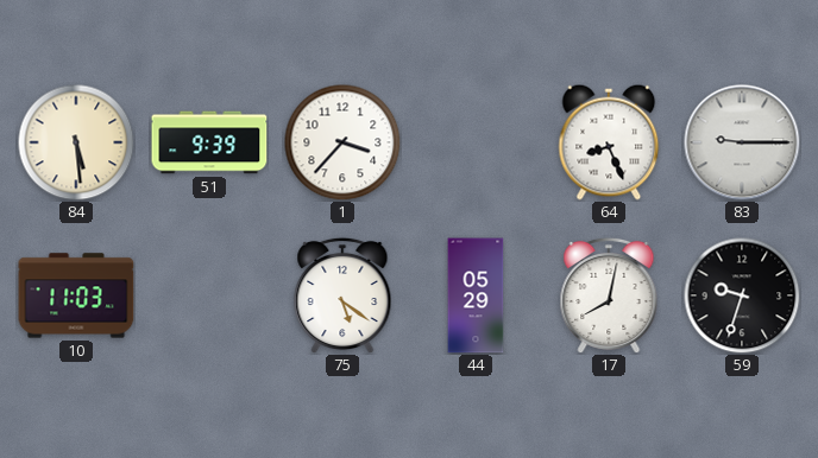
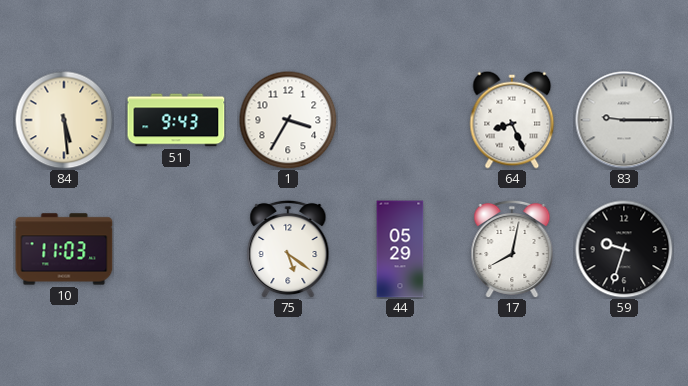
51: 9:39 -> 9:43 (176, 120)
1: 3:37 -> 3:35 (288, 120)
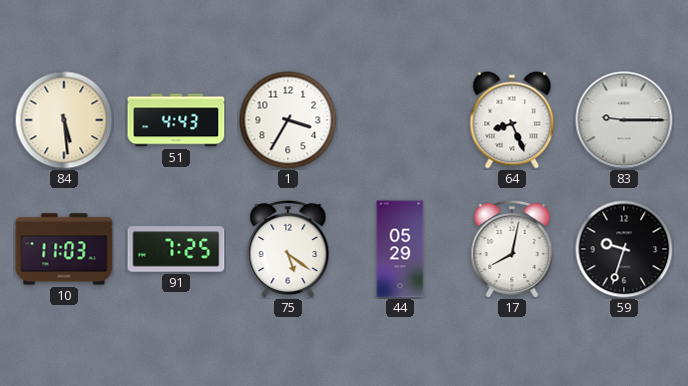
51: 9:43 -> 4:43 (176, 120)
91: none -> 7:25 (176, 249)
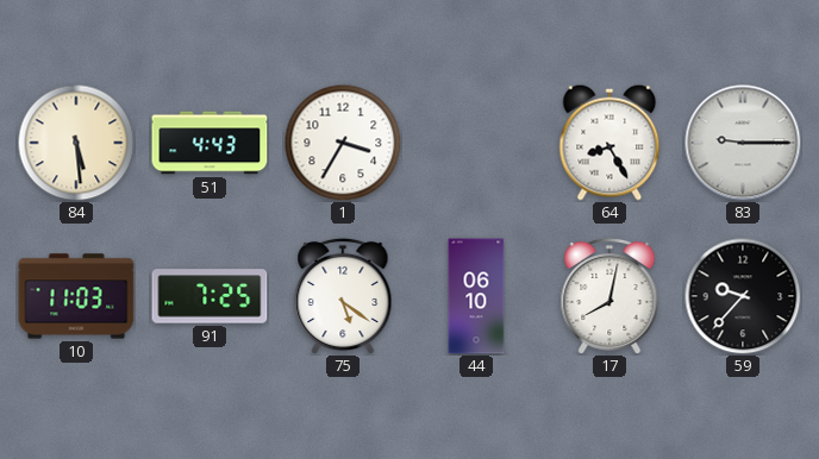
64: 8:26 -> 8:25 (609, 143)
44: 05:29 -> 06:10 (476, 296)
59: 9:33 -> 9:37 (743, 296)
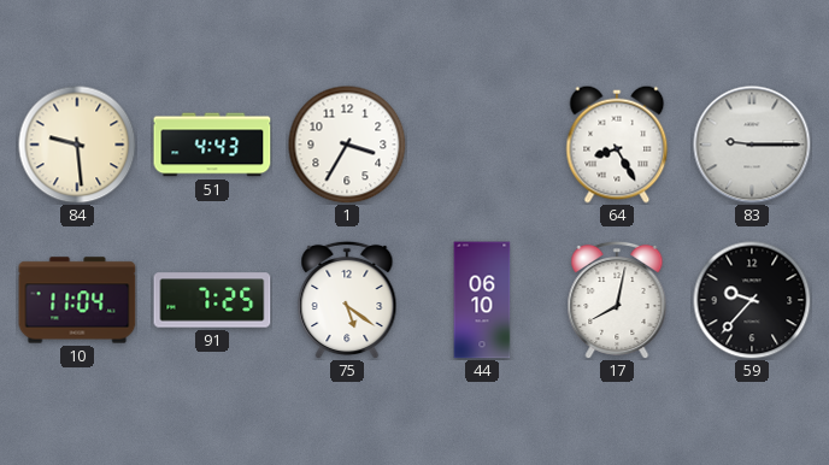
84: 5:29 -> 9:29 (77, 145)
10: 11:03 -> 11:04 (77, 300)
